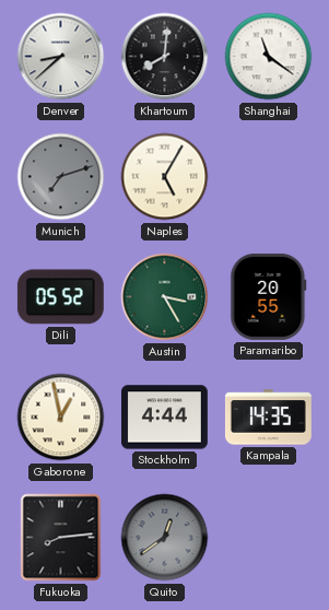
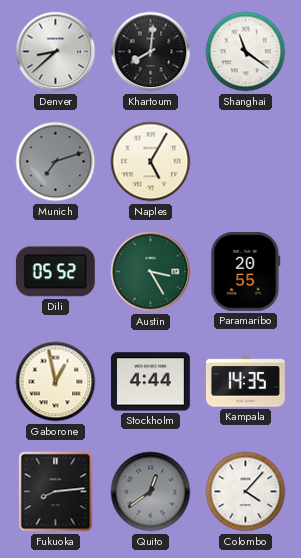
Colombo: none -> 4:07 (246, 492)
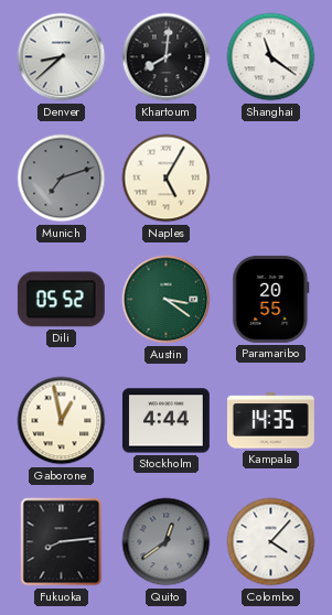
Austin: 3:25 -> 3:21 (167, 300)
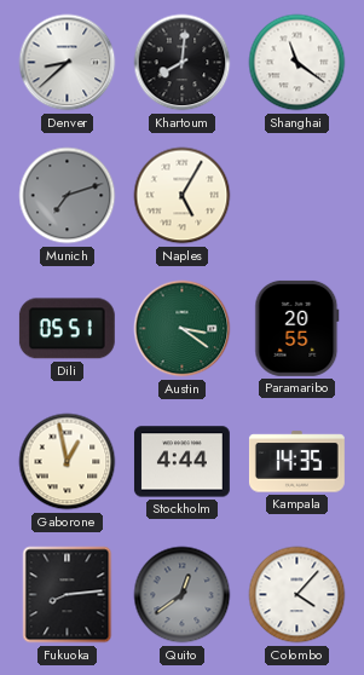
Dili: 05:52 -> 05:51 (67, 329)
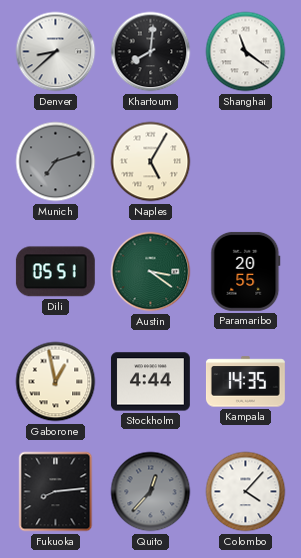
Quito: 12:39 -> 12:37 (151, 492)
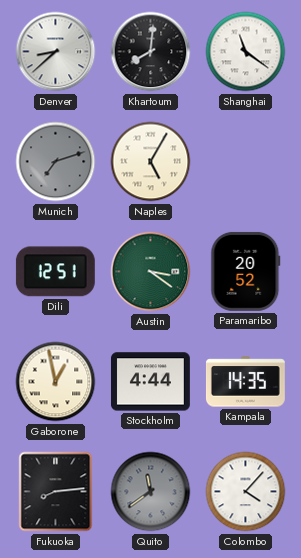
Dili: 05:51 -> 12:51 (55, 272)
Paramaribo: 20:55 -> 20:52 (246, 271)
Quito: 12:37 -> 11:39 (151, 492)
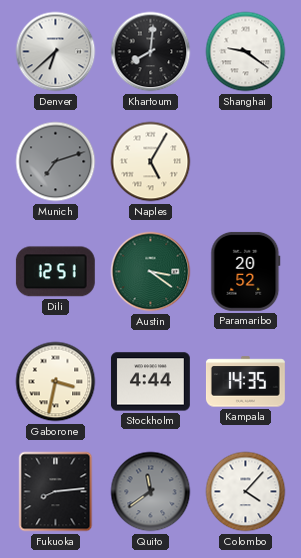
Denver: 8:38 -> 6:38 (56, 52)
Shanghai: 11:21 -> 9:21 (246, 52)
Gaborone: 12:58 -> 3:32 (56, 382)
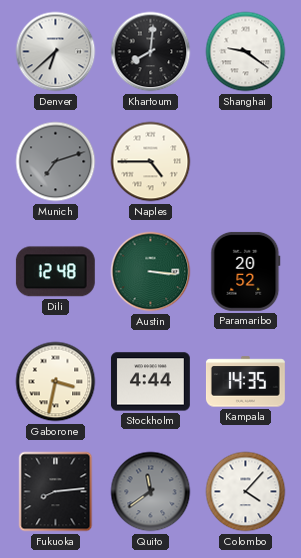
Naples: 5:05 -> 4:45 (151, 162)
Dili: 12:51 -> 12:48 (55, 272)
Austin: 3:21 -> 3:16 (151, 272)
